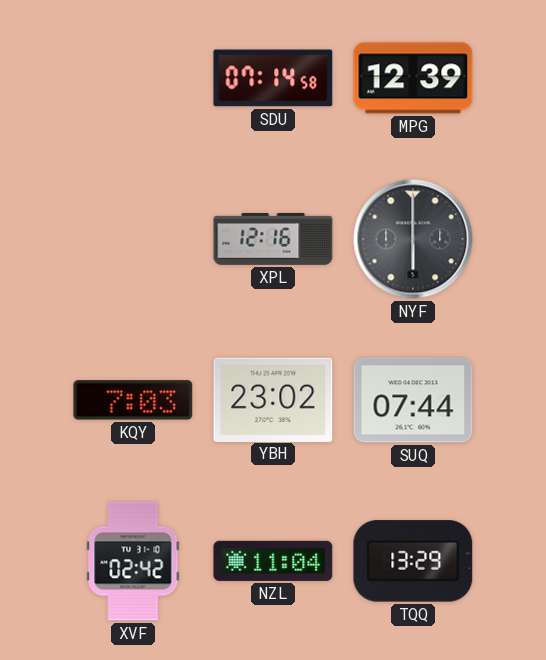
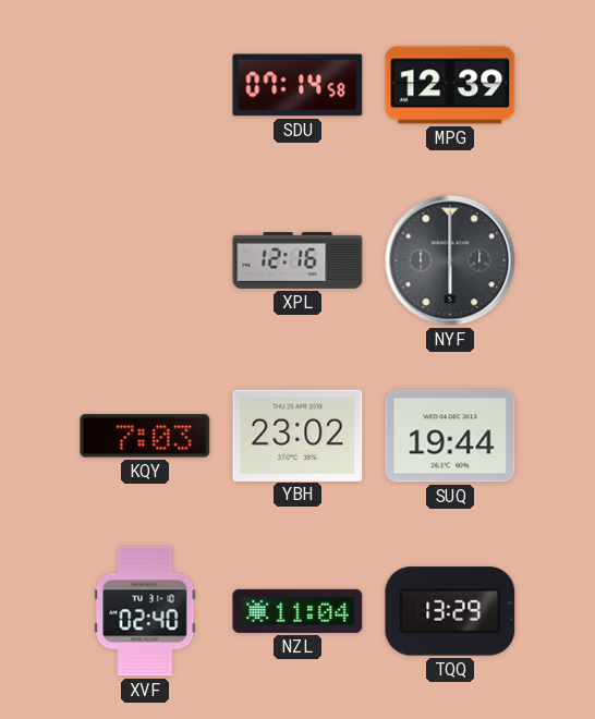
SUQ: 07:44 -> 19:44 (450, 436)
XVF: 02:42 -> 02:40 (145, 611)
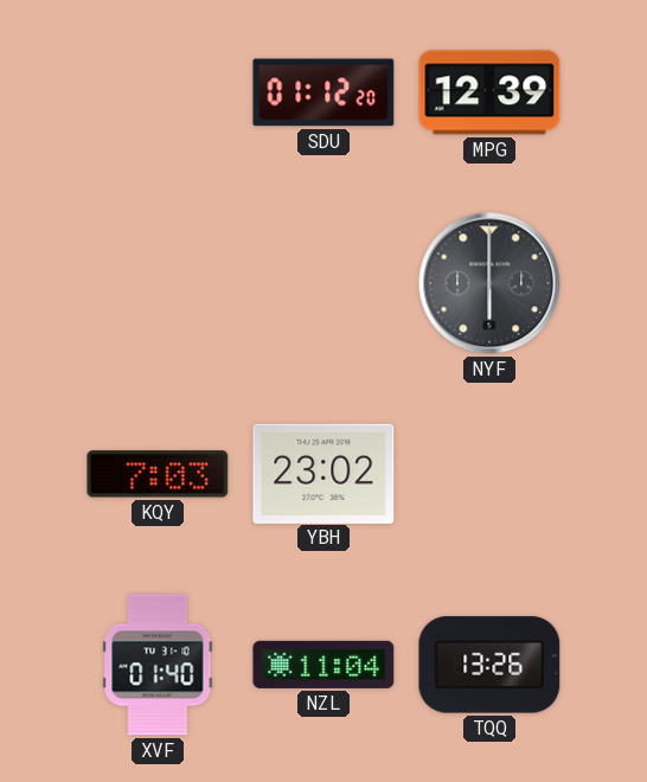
SDU: 07:14 -> 01:12 (323, 92)
XPL: 12:16 -> none (297, 261)
SUQ: 19:44 -> none (450, 436)
XVF: 02:40 -> 01:40 (158, 665)
TQQ: 13:29 -> 13:26 (489, 665)
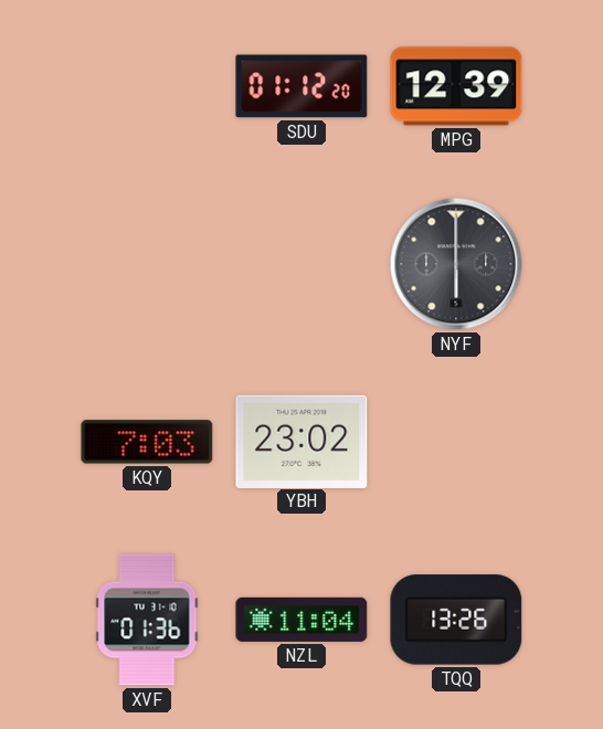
XVF: 01:40 -> 01:36 (147, 620)
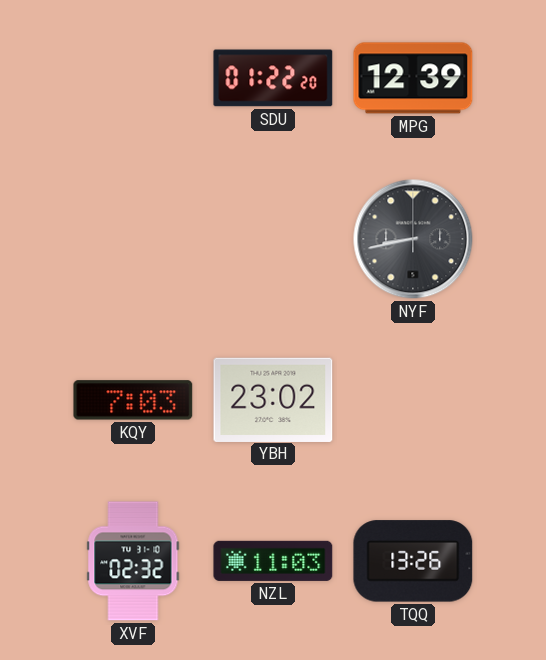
SDU: 01:12 -> 01:22 (273, 78)
NYF: 6:00 -> 8:43 (413, 239)
XVF: 01:36 -> 02:32 (133, 561)
NZL: 11:04 -> 11:03 (273, 561)
